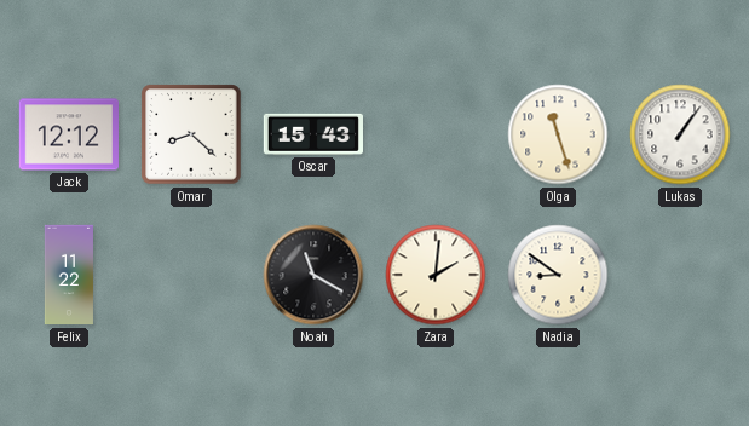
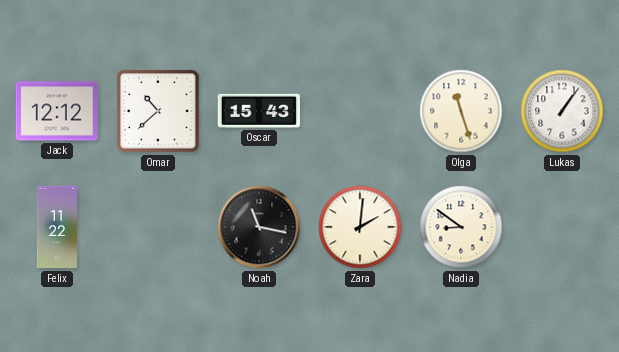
Omar: 8:22 -> 10:38 (158, 111)
Noah: 11:20 -> 11:17 (259, 227)
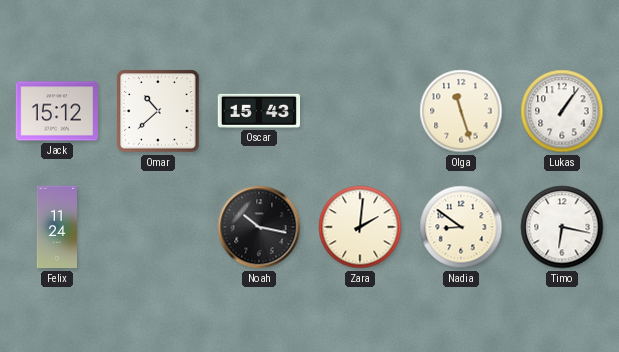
Jack: 12:12 -> 15:12 (57, 111)
Felix: 11:22 -> 11:24 (57, 227)
Noah: 11:17 -> 10:17 (259, 227)
Timo: none -> 6:17 (562, 227)
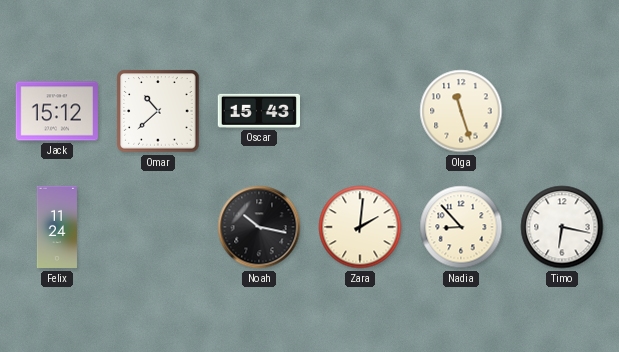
Lukas: 1:06 -> none (562, 111)
Nadia: 8:51 -> 8:53 (461, 227)
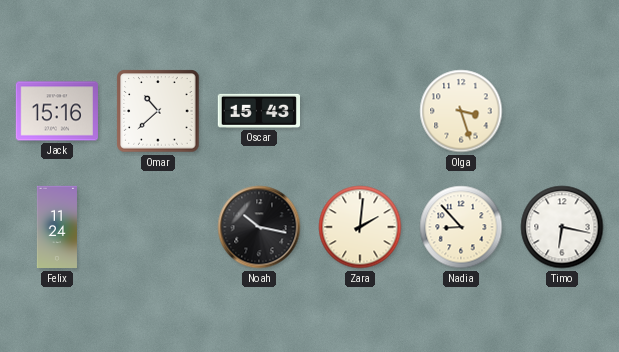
Jack: 15:12 -> 15:16 (57, 111)
Olga: 11:27 -> 3:27 (461, 111)
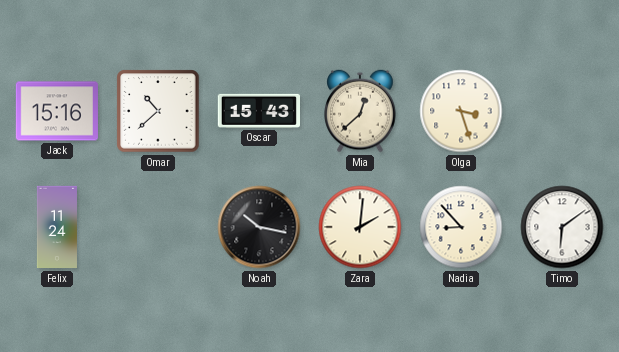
Mia: none -> 12:38 (360, 111)
Timo: 6:17 -> 6:09 (562, 227)
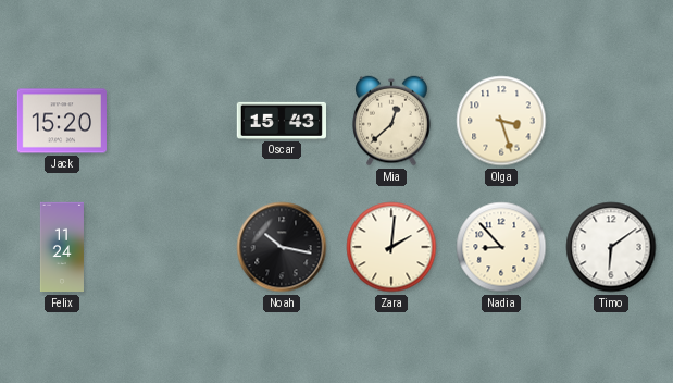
Jack: 15:16 -> 15:20 (62, 121)
Omar: 10:38 -> none (158, 111)
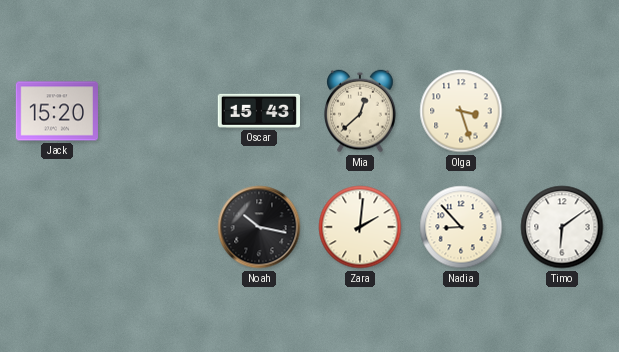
Felix: 11:24 -> none (62, 247)
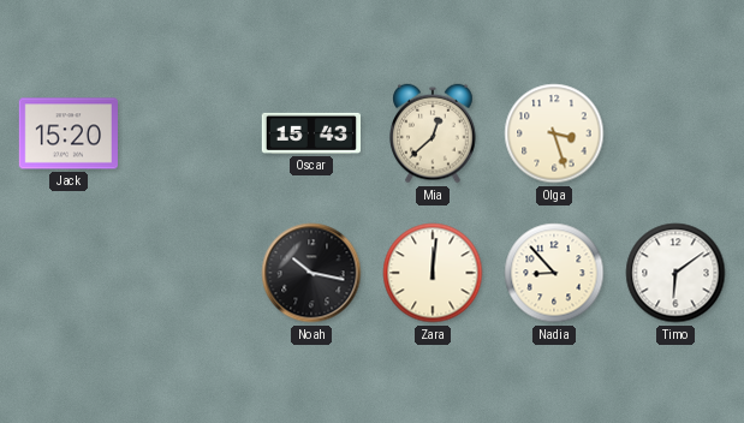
Zara: 2:01 -> 12:01 (433, 273)
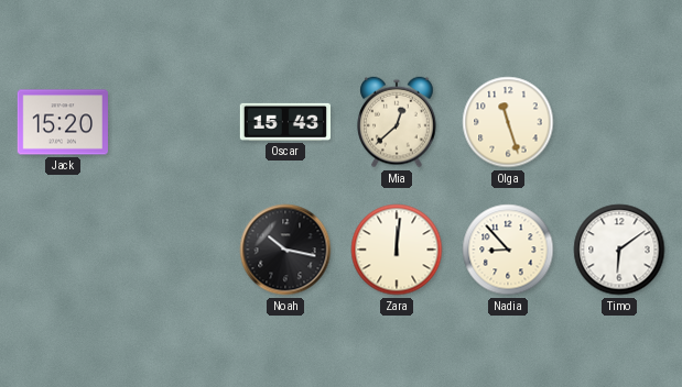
Olga: 3:27 -> 11:27 (508, 122)
